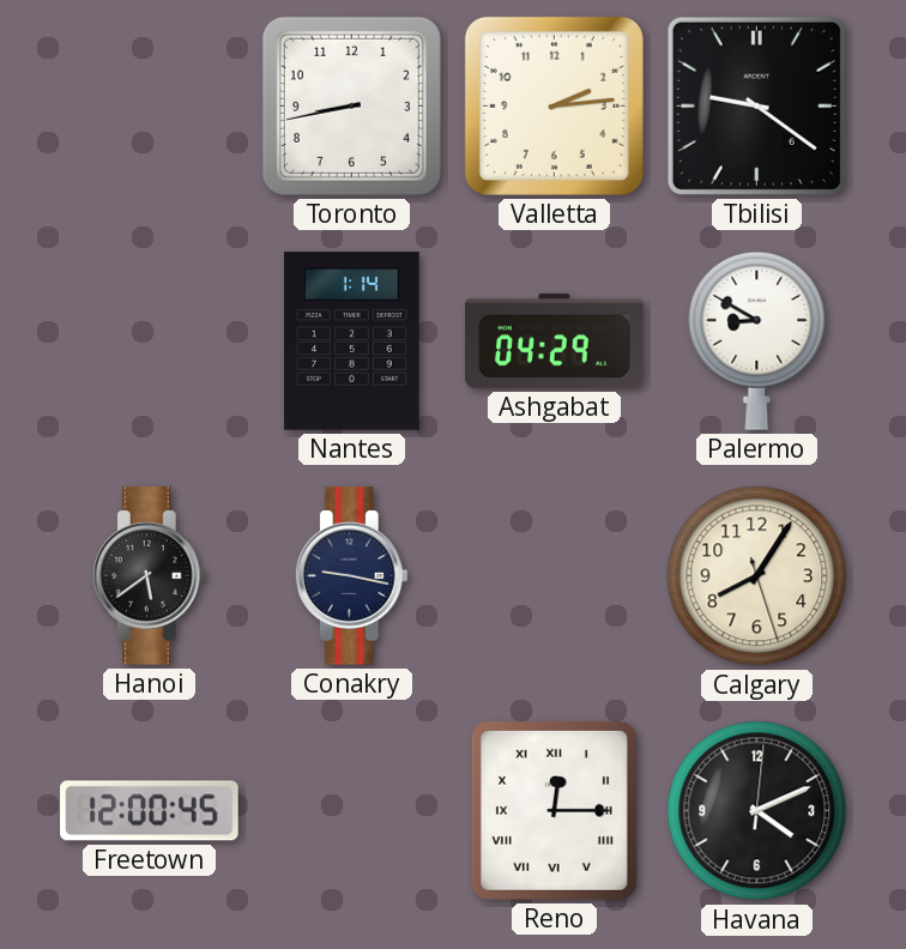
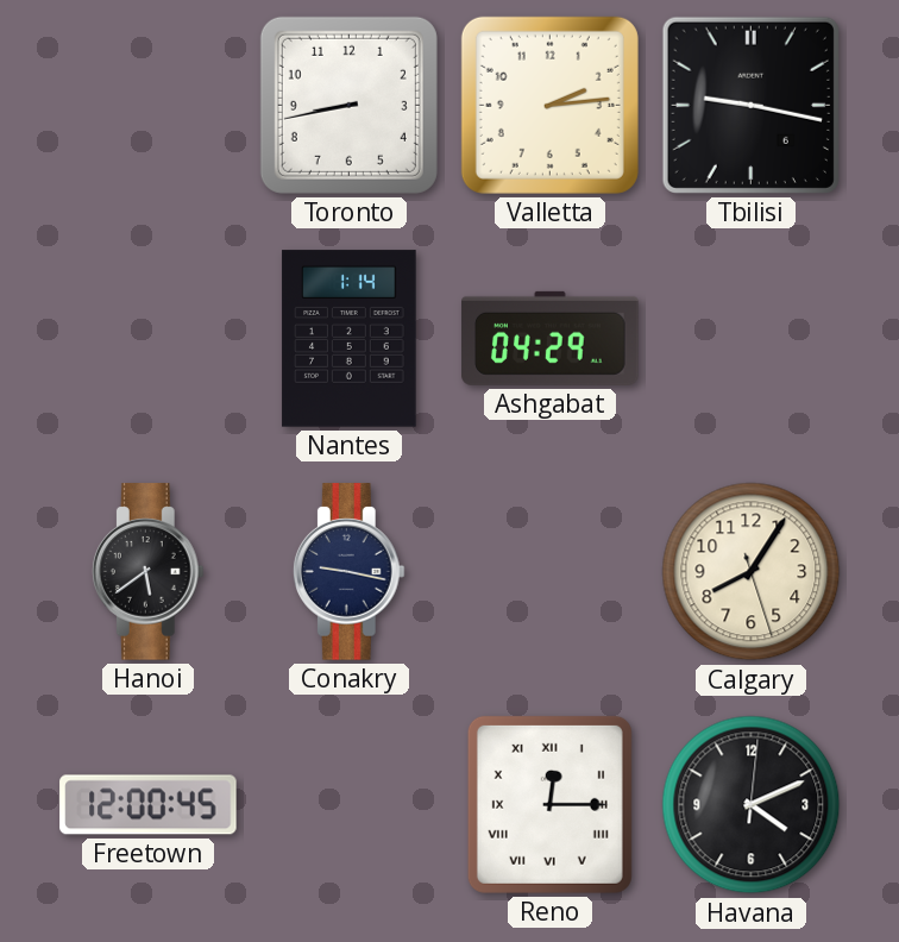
Tbilisi: 9:21 -> 9:17 (750, 105)
Palermo: 8:50 -> none (757, 340)
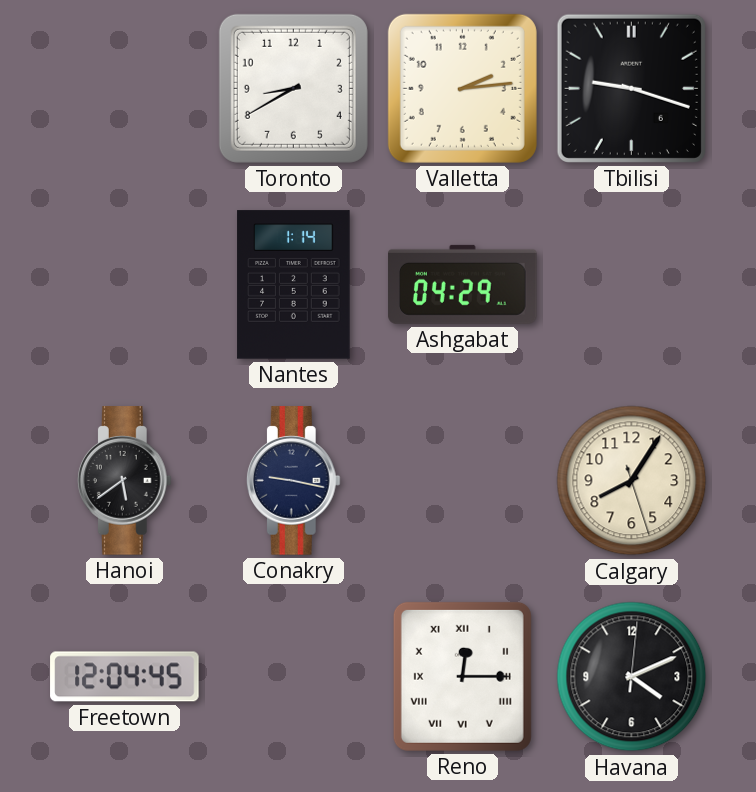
Toronto: 8:43 -> 8:40 (293, 88)
Tbilisi: 9:17 -> 9:18 (631, 88)
Freetown: 12:00 -> 12:04 (125, 677)
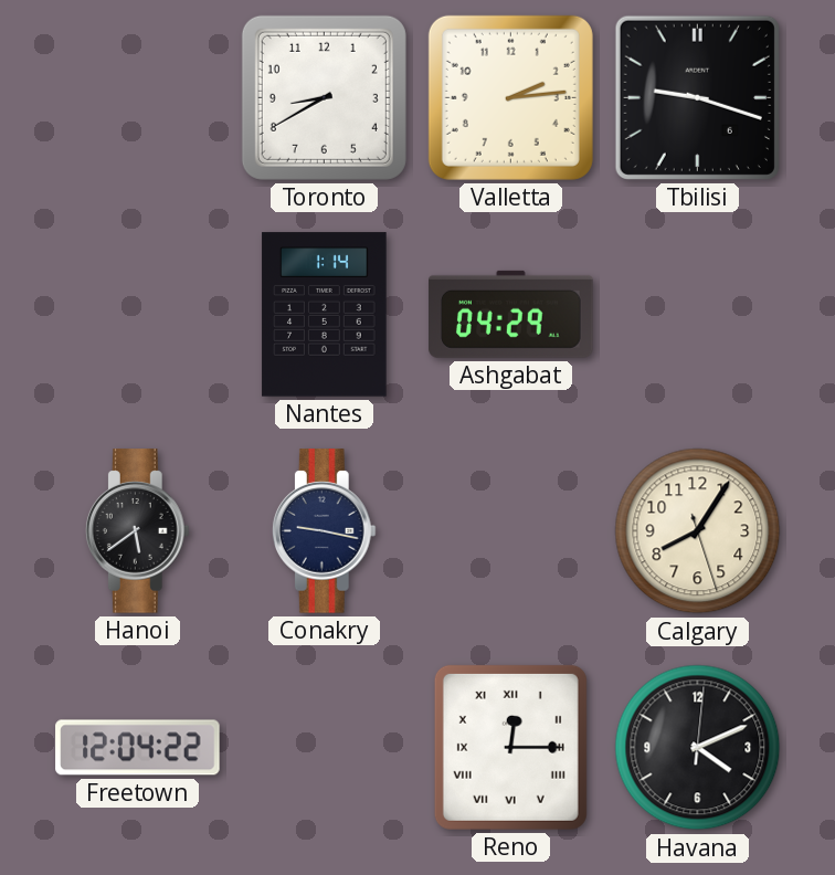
Freetown: 12:04:45 -> 12:04:22 (138, 748)
